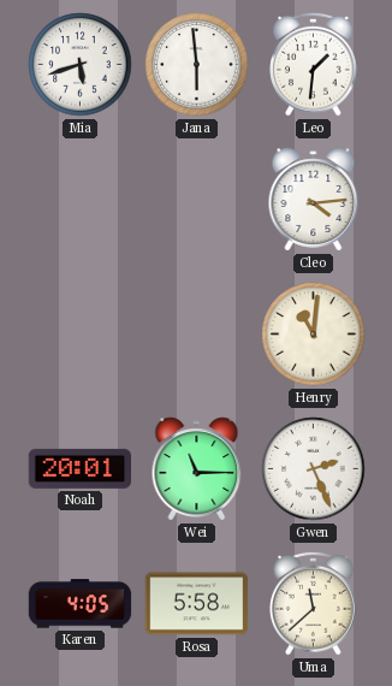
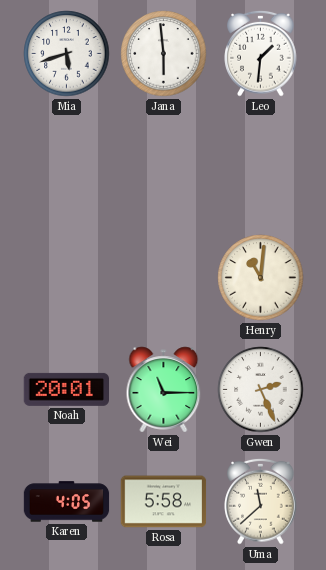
Cleo: 4:14 -> none (314, 200)
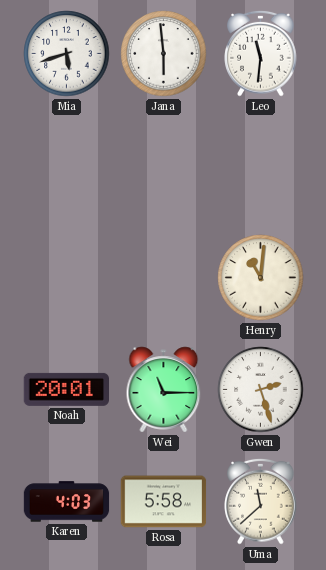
Leo: 1:31 -> 11:31 (261, 53)
Gwen: 2:26 -> 2:27 (261, 390)
Karen: 4:05 -> 4:03 (67, 502)
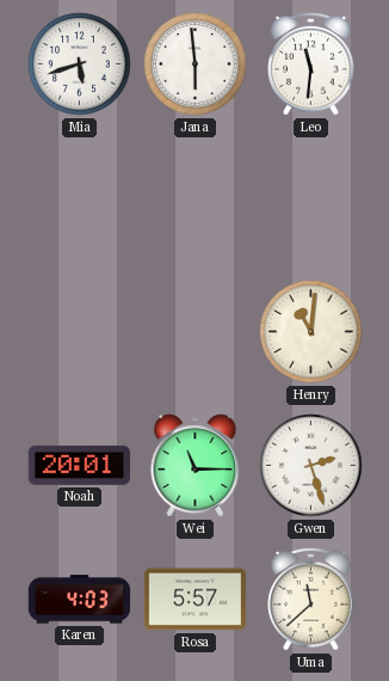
Rosa: 5:58 -> 5:57 (196, 600)
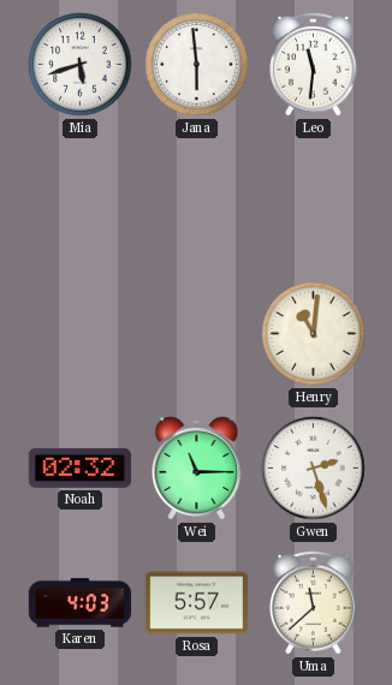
Noah: 20:01 -> 02:32 (79, 467)
